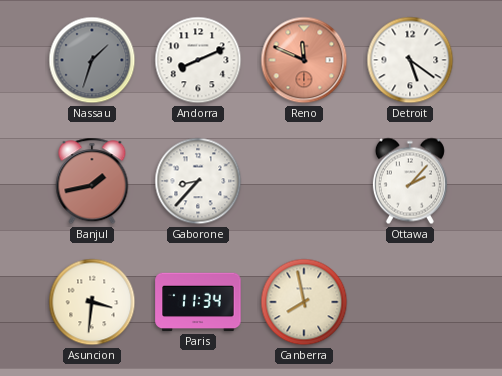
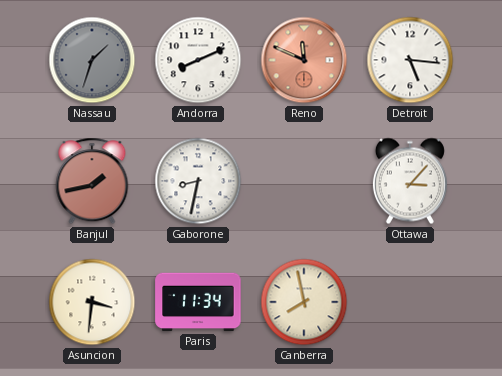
Detroit: 5:21 -> 5:16 (410, 60)
Gaborone: 8:37 -> 8:32 (198, 181)
Ottawa: 2:07 -> 3:07 (410, 181)
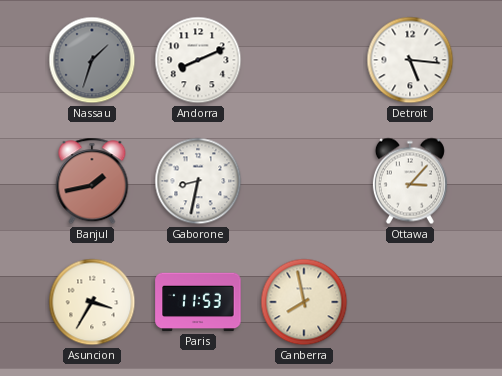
Reno: 11:49 -> none (304, 60)
Asuncion: 3:31 -> 3:35 (92, 302)
Paris: 11:34 -> 11:53 (198, 302)
